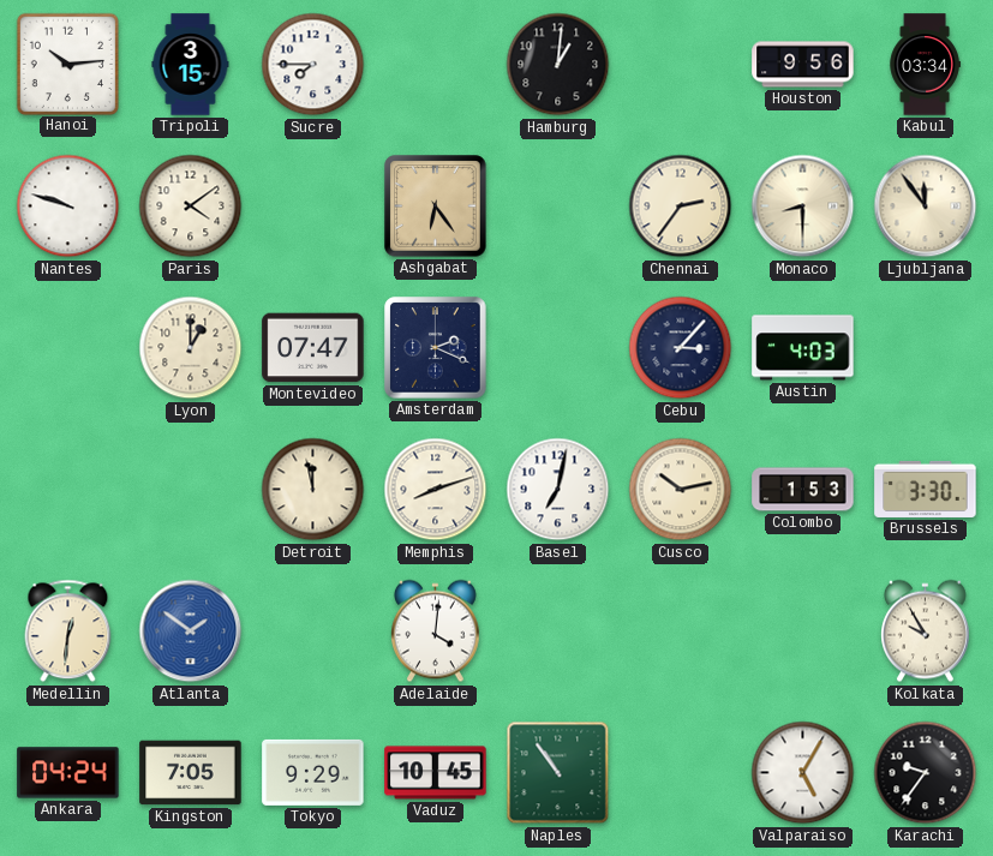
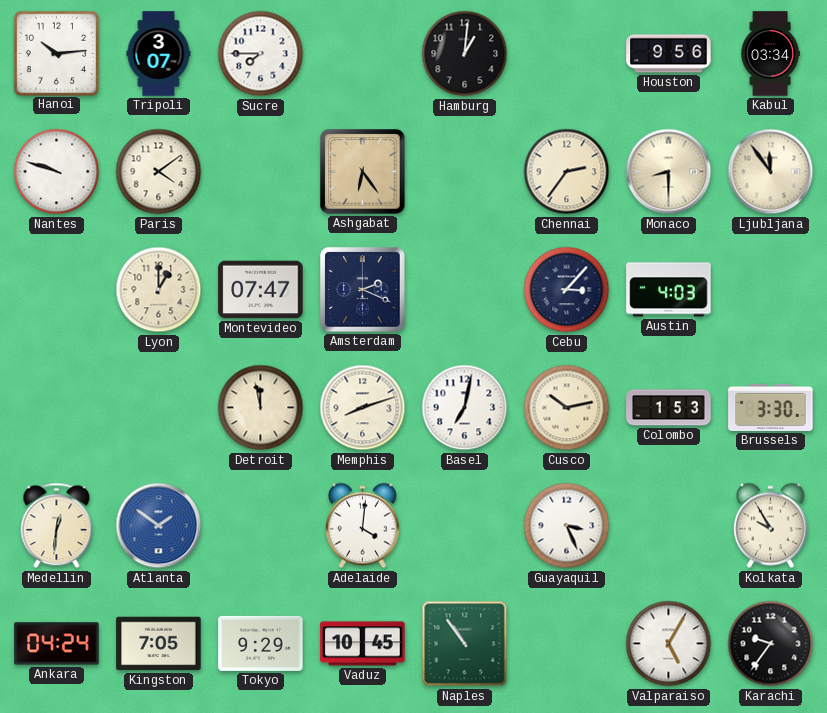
Tripoli: 3:15 -> 3:07 (159, 54)
Guayaquil: none -> 3:26 (567, 526)
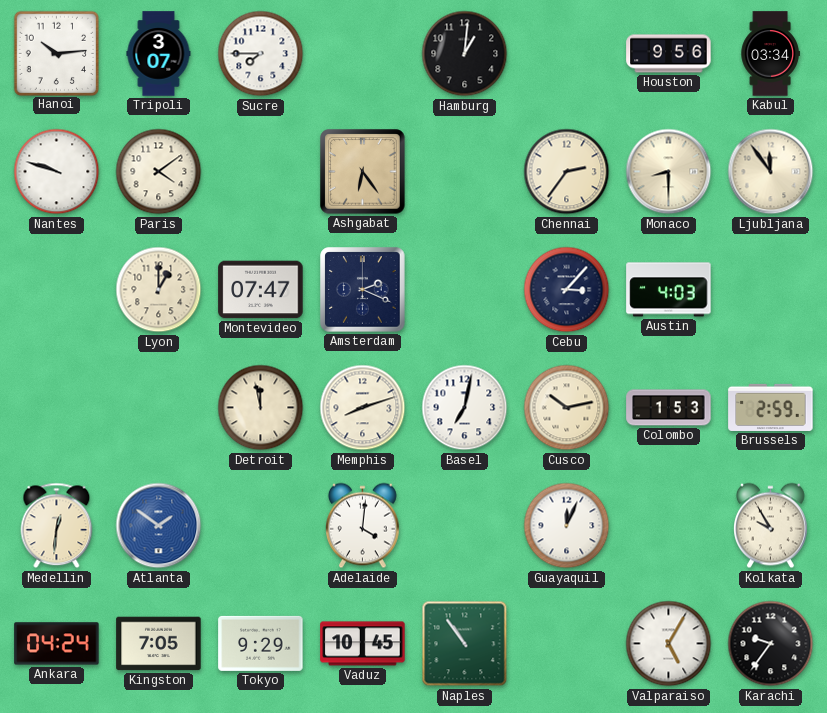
Brussels: 3:30 -> 2:59 (771, 407)
Guayaquil: 3:26 -> 12:04 (567, 526)
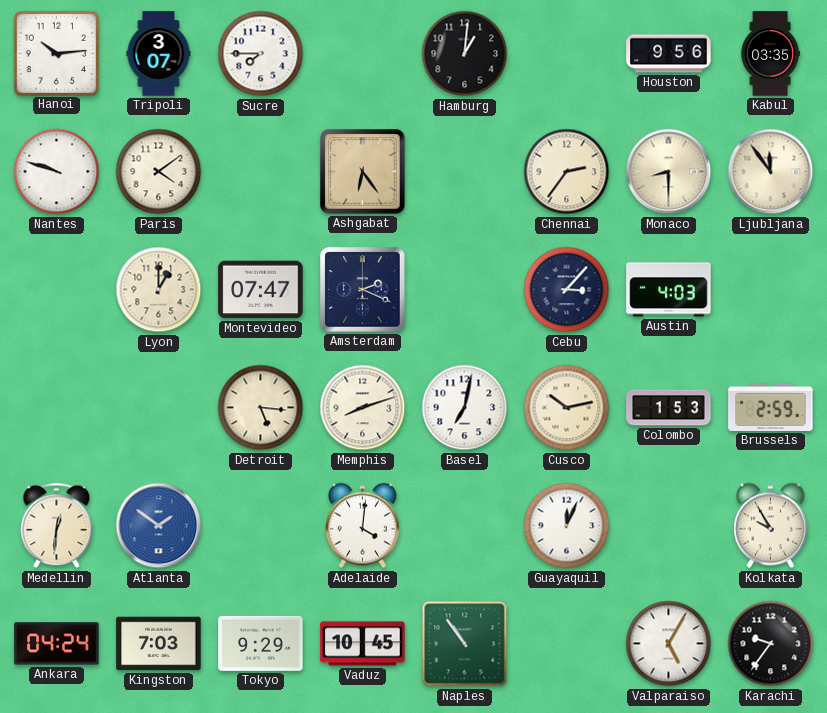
Kabul: 03:34 -> 03:35 (770, 54)
Detroit: 11:58 -> 5:16 (261, 408)
Kingston: 7:05 -> 7:03 (159, 644)
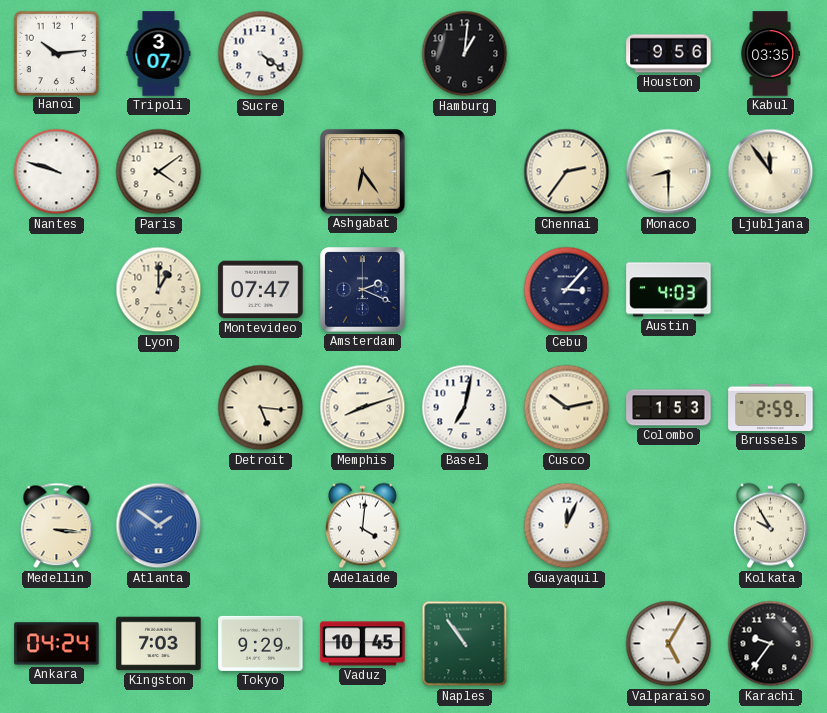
Sucre: 7:45 -> 4:21 (261, 54)
Medellin: 12:31 -> 3:16 (57, 526)
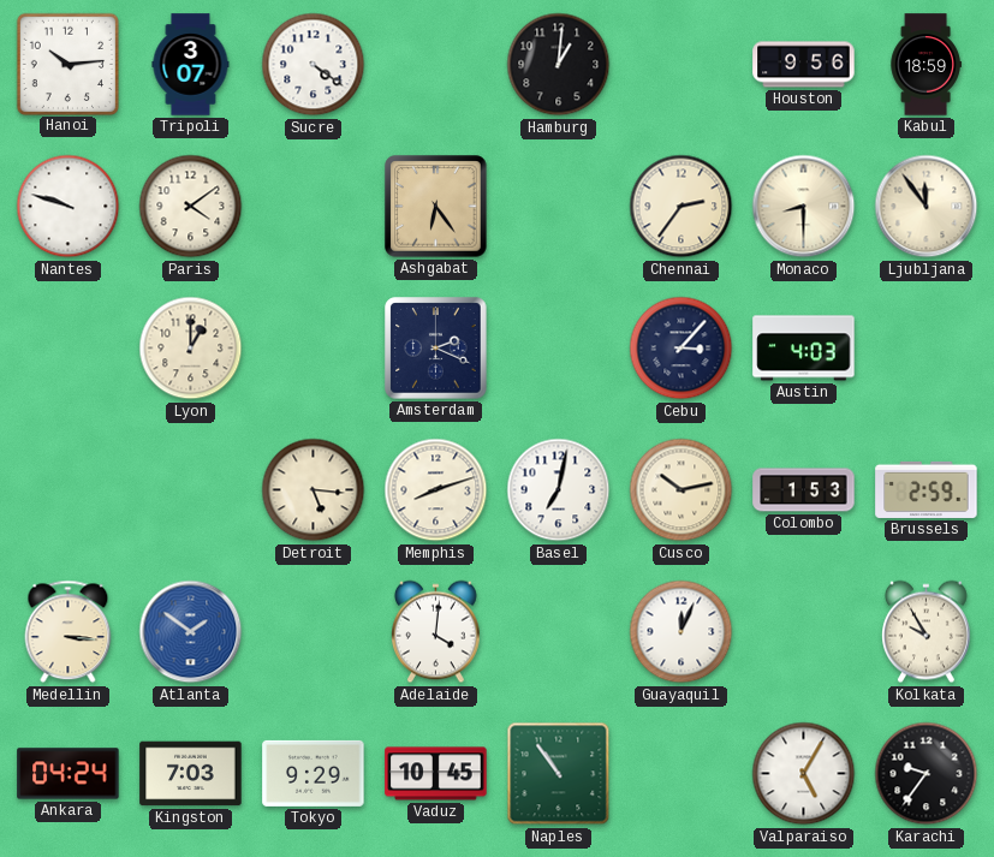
Kabul: 03:35 -> 18:59 (925, 65)
Montevideo: 07:47 -> none (261, 290)
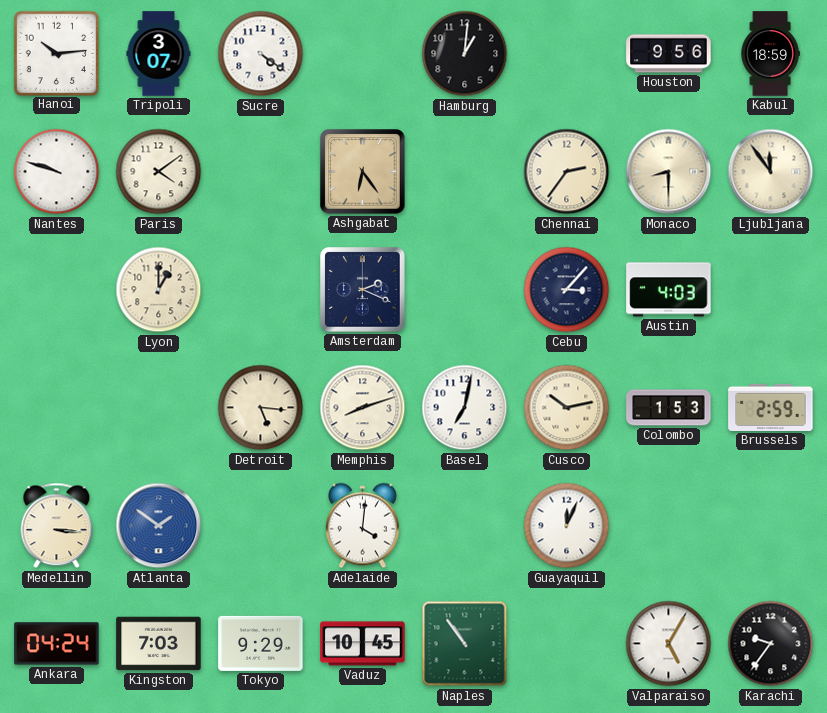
Kolkata: 9:55 -> none (927, 632)
